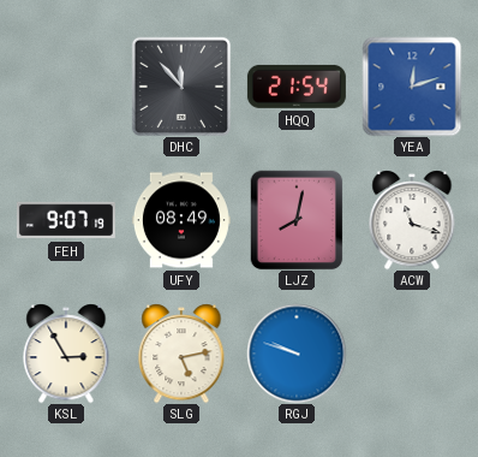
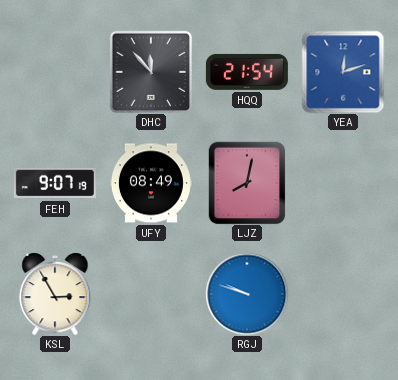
ACW: 11:18 -> none (412, 220)
SLG: 5:13 -> none (181, 354)
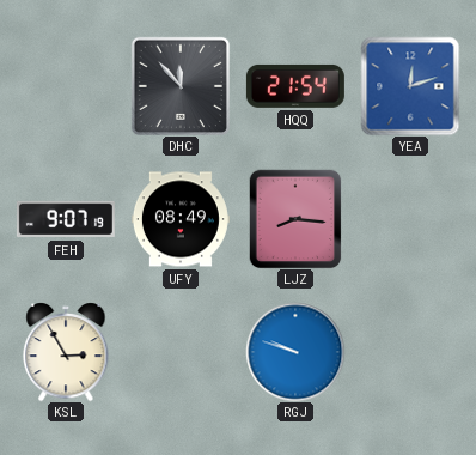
LJZ: 8:02 -> 8:16 (295, 219)
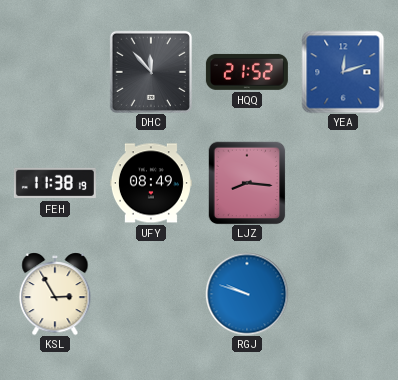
HQQ: 21:54 -> 21:52 (247, 72)
FEH: 9:07 -> 11:38 (55, 183)
